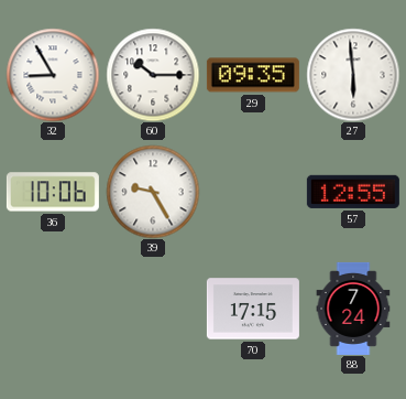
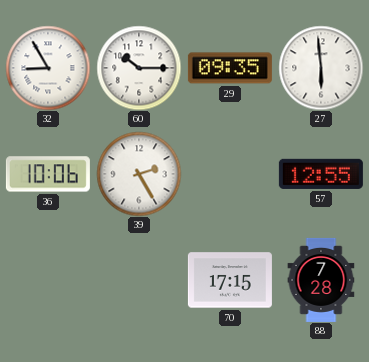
39: 9:25 -> 2:25 (139, 174)
88: 7:24 -> 7:28 (321, 280)
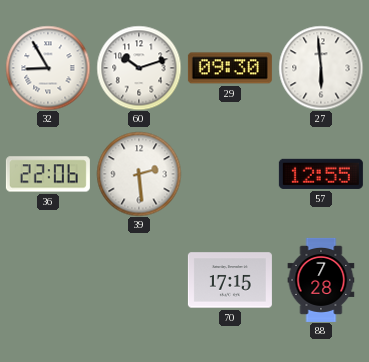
60: 10:15 -> 10:12 (139, 68)
29: 09:35 -> 09:30 (230, 68)
36: 10:06 -> 22:06 (48, 174)
39: 2:25 -> 2:29 (139, 174)
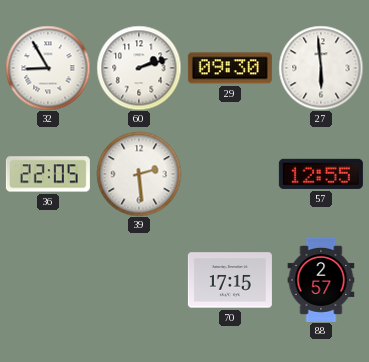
60: 10:12 -> 2:12 (139, 68)
36: 22:06 -> 22:05 (48, 174)
88: 7:28 -> 2:57 (321, 280)
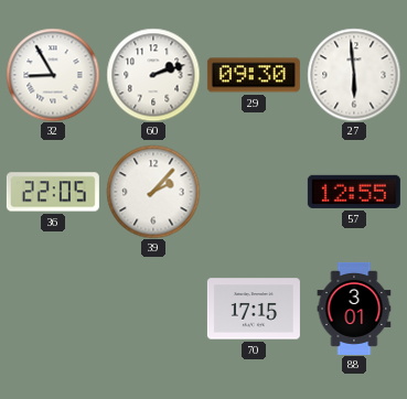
39: 2:29 -> 2:07 (153, 192)
88: 2:57 -> 3:01 (354, 309)
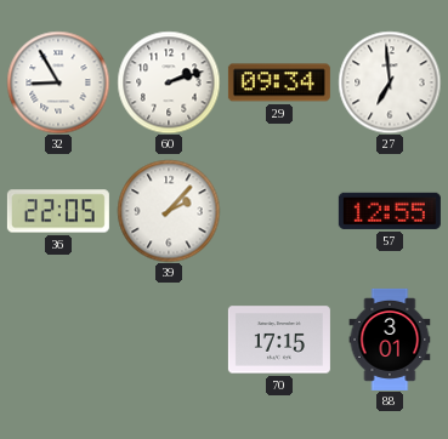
29: 09:30 -> 09:34 (279, 82)
27: 5:59 -> 6:59 (390, 82)
